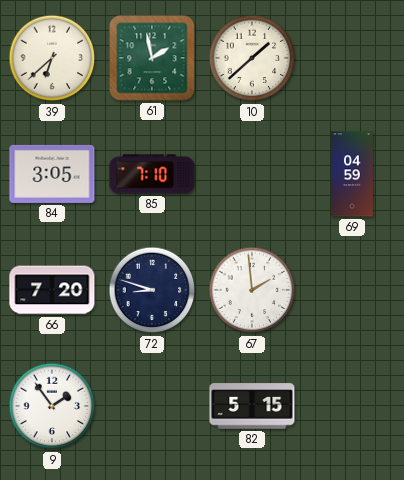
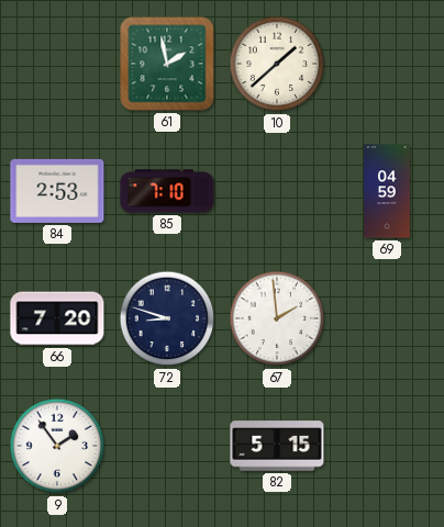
39: 6:38 -> none (52, 58)
84: 3:05 -> 2:53 (57, 191)
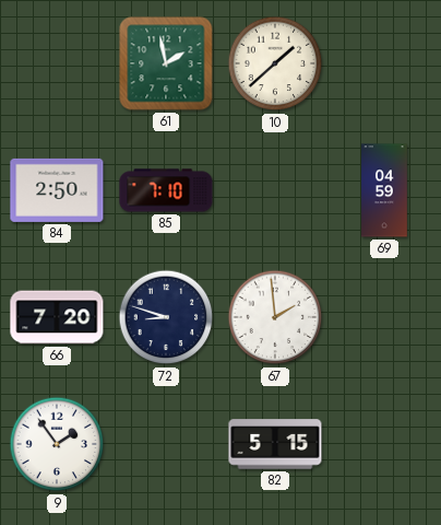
84: 2:53 -> 2:50 (57, 190)
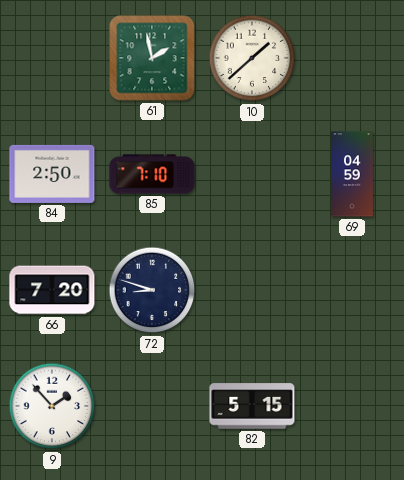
67: 1:59 -> none (275, 317)
9: 1:54 -> 1:53 (52, 406)
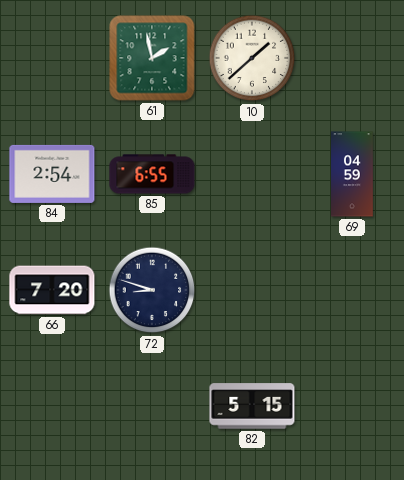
84: 2:50 -> 2:54 (52, 174)
85: 7:10 -> 6:55 (152, 174)
9: 1:53 -> none (52, 406)
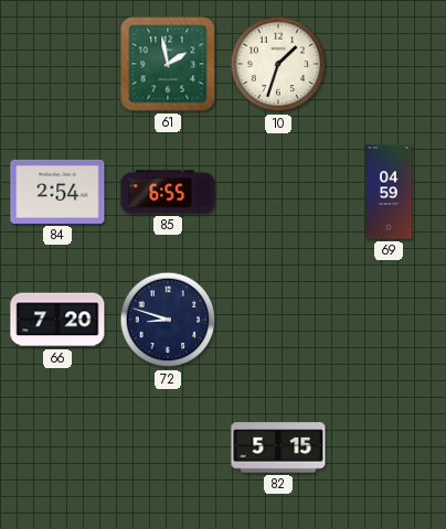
10: 1:38 -> 1:33 (278, 64)
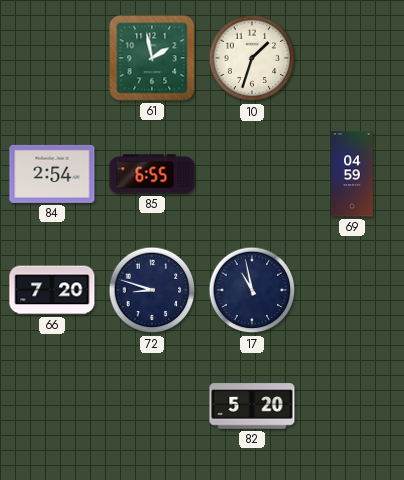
17: none -> 10:58 (252, 290)
82: 5:15 -> 5:20 (252, 406)
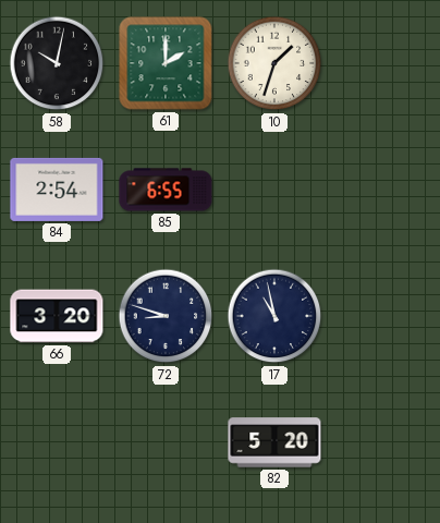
58: none -> 10:02 (57, 63)
61: 1:58 -> 2:00 (166, 63)
69: 04:59 -> none (353, 174)
66: 7:20 -> 3:20 (57, 316)
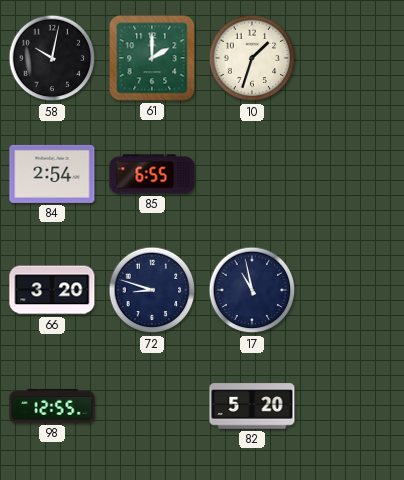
98: none -> 12:55 (52, 406)
